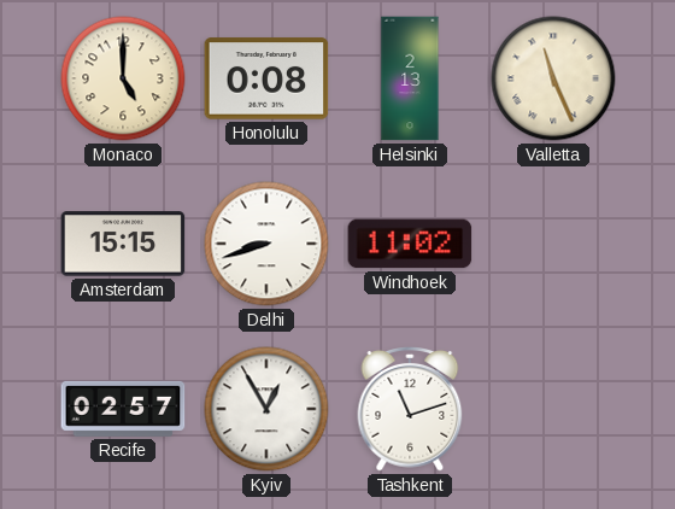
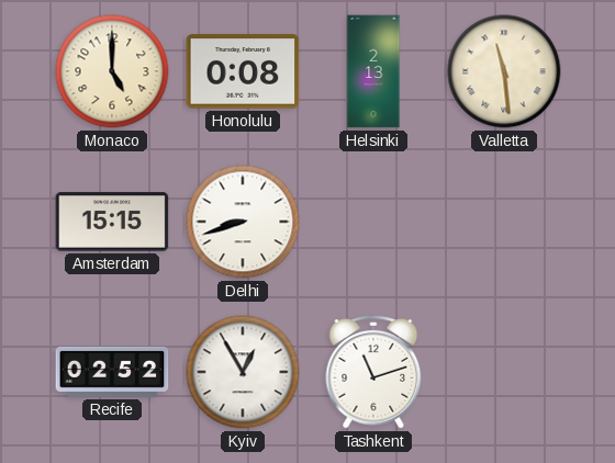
Valletta: 11:26 -> 11:29 (504, 71)
Windhoek: 11:02 -> none (410, 244)
Recife: 02:57 -> 02:52 (112, 372)
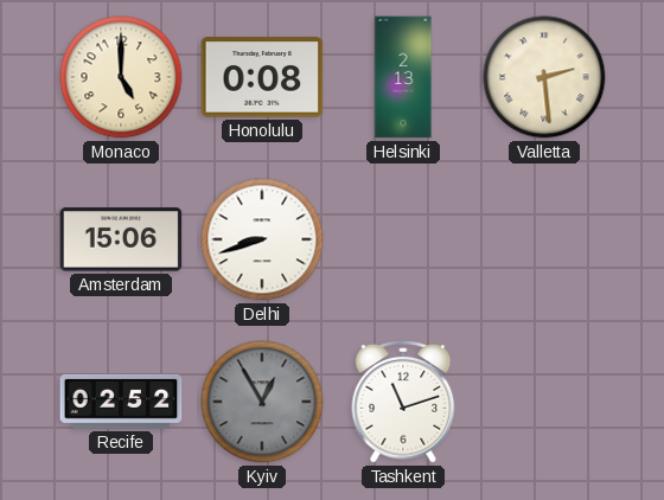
Valletta: 11:29 -> 2:29 (544, 77)
Amsterdam: 15:15 -> 15:06 (121, 239)
Kyiv dial: white -> grey (262, 402)
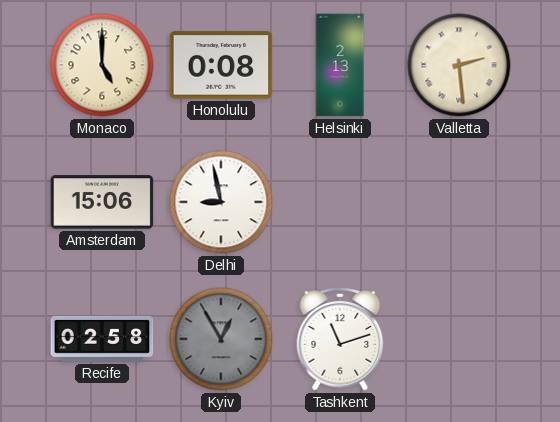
Delhi: 8:42 -> 8:58 (221, 202)
Recife: 02:52 -> 02:58 (102, 339)
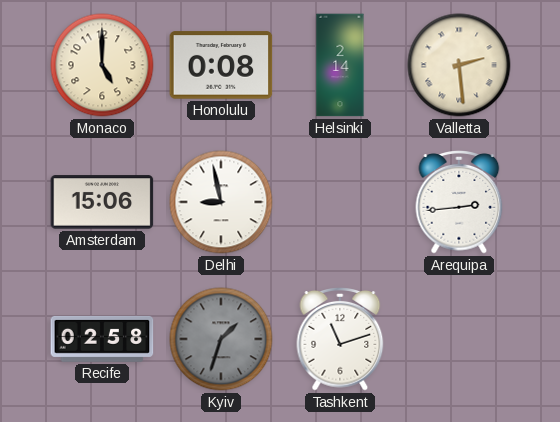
Helsinki: 2:13 -> 2:14 (340, 65)
Arequipa: none -> 2:44 (459, 203)
Kyiv: 12:55 -> 1:33 (221, 339)
